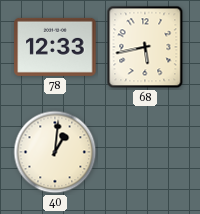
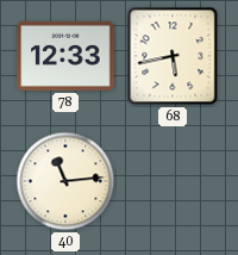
40: 1:01 -> 11:14 (65, 181)
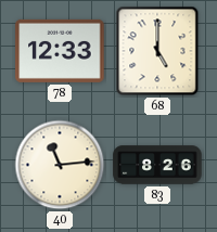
68: 5:43 -> 5:00 (157, 51)
83: none -> 8:26 (157, 165)
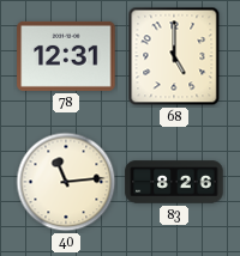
78: 12:33 -> 12:31 (66, 56)
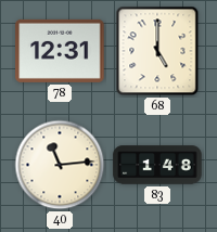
83: 8:26 -> 1:48 (157, 165)
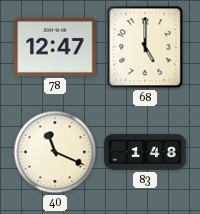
78: 12:31 -> 12:47 (55, 47)
40: 11:14 -> 11:19 (55, 152)
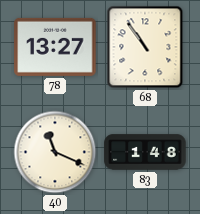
78: 12:47 -> 13:27 (55, 47)
68: 5:00 -> 10:54 (145, 47)
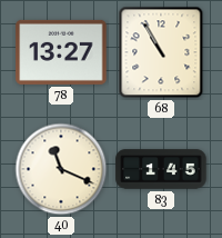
68: 10:54 -> 10:55 (161, 52)
83: 1:48 -> 1:45 (161, 169)
